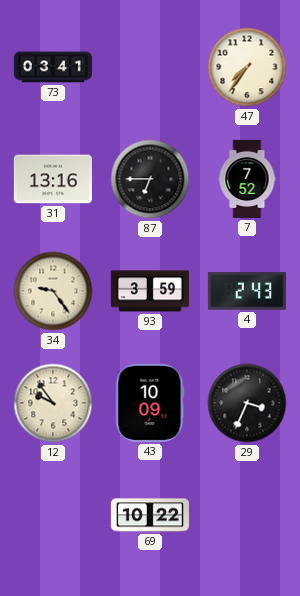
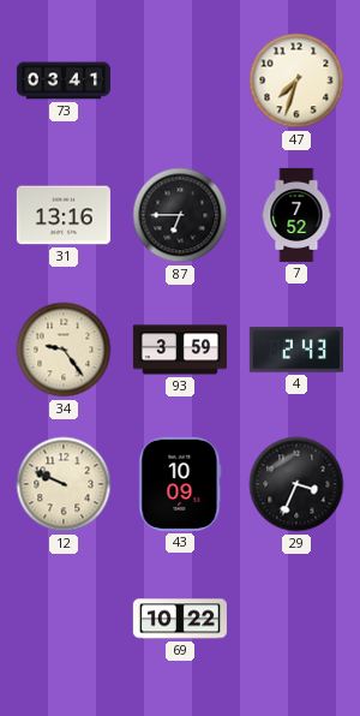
47: 7:36 -> 7:33 (296, 80)
12: 9:54 -> 9:49 (64, 484)
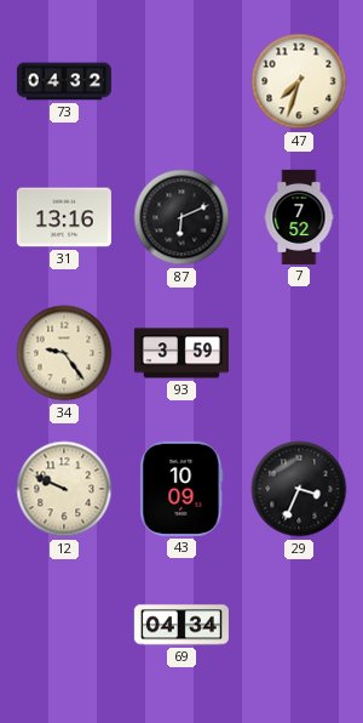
73: 03:41 -> 04:32 (64, 81)
87: 6:45 -> 6:11 (181, 217)
4: 2:43 -> none (296, 350)
69: 10:22 -> 04:34 (181, 625)
